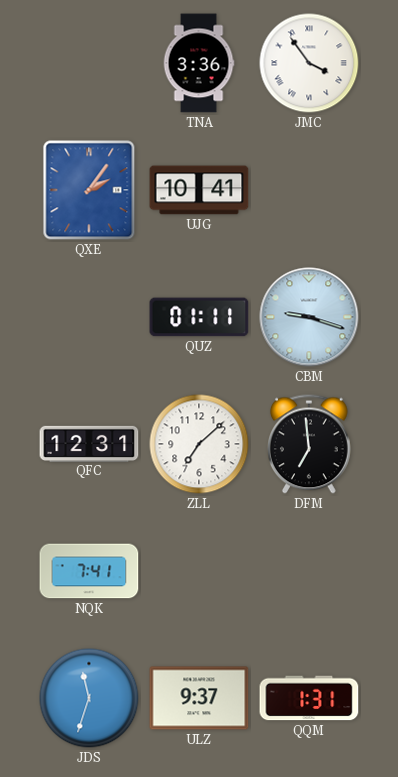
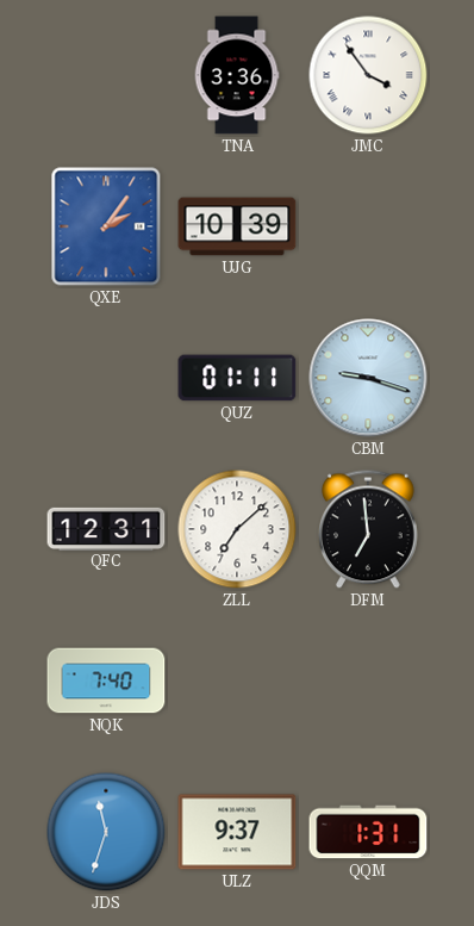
UJG: 10:41 -> 10:39 (237, 226)
NQK: 7:41 -> 7:40 (106, 680)
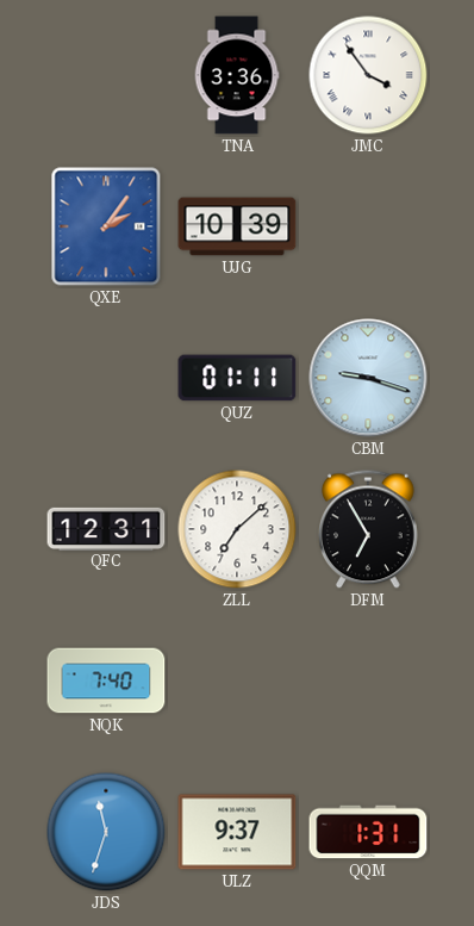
DFM: 6:59 -> 6:55 (369, 529)
